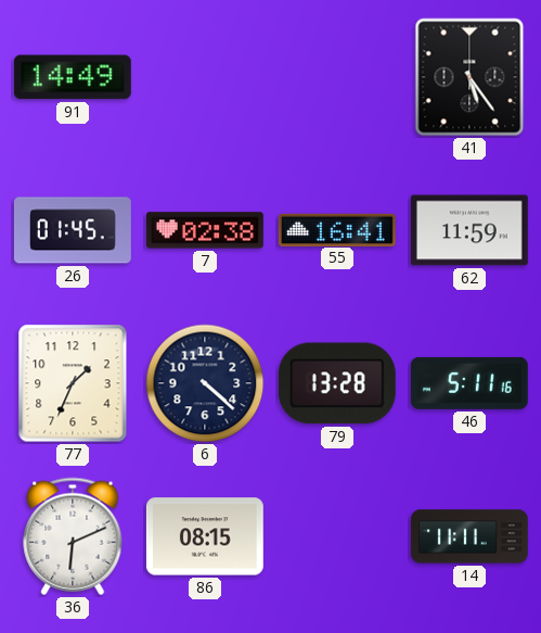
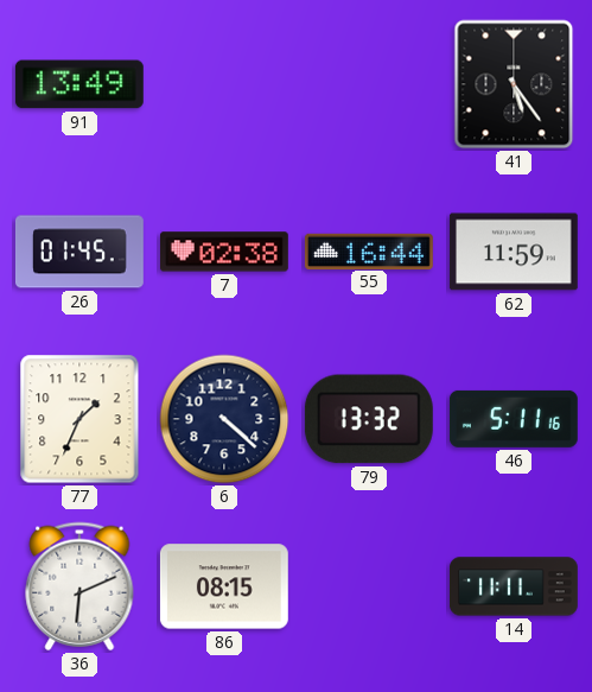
91: 14:49 -> 13:49 (79, 84)
55: 16:41 -> 16:44 (369, 250)
79: 13:28 -> 13:32 (369, 419)
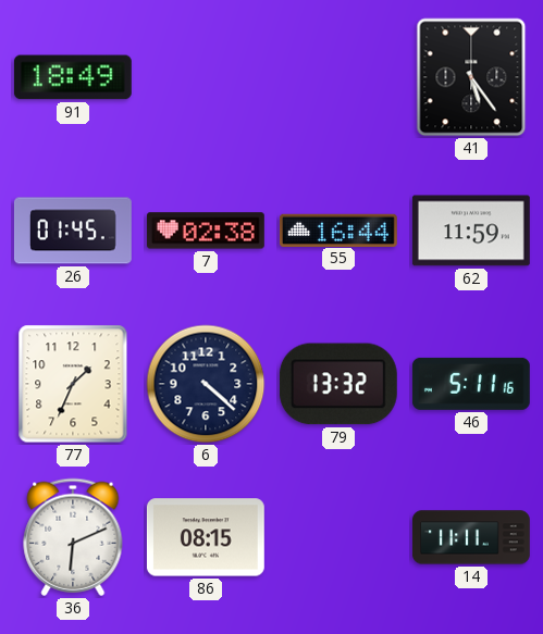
91: 13:49 -> 18:49 (73, 77)
